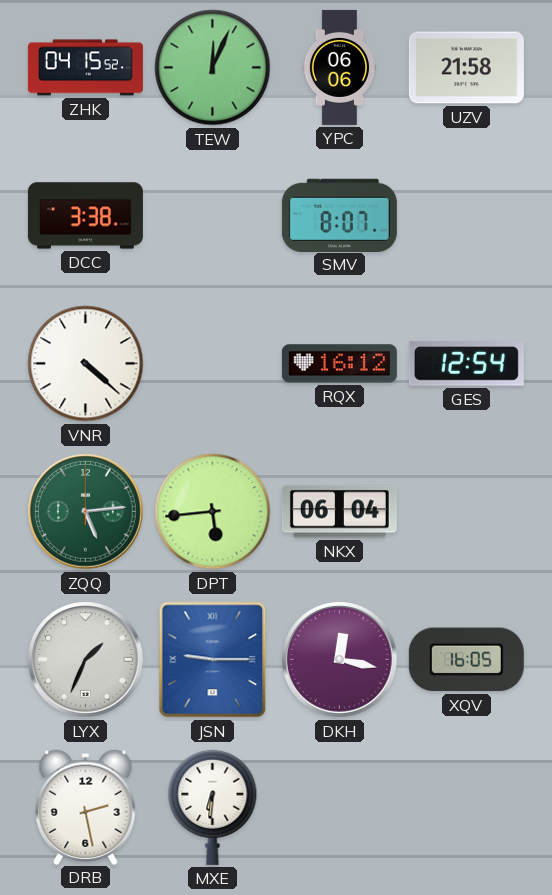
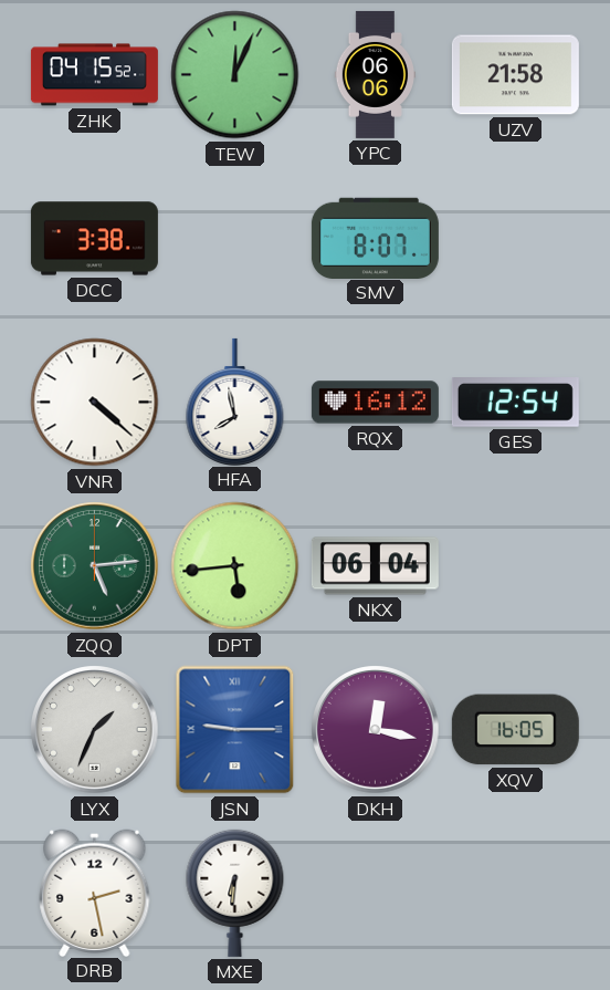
HFA: none -> 7:58 (235, 402)
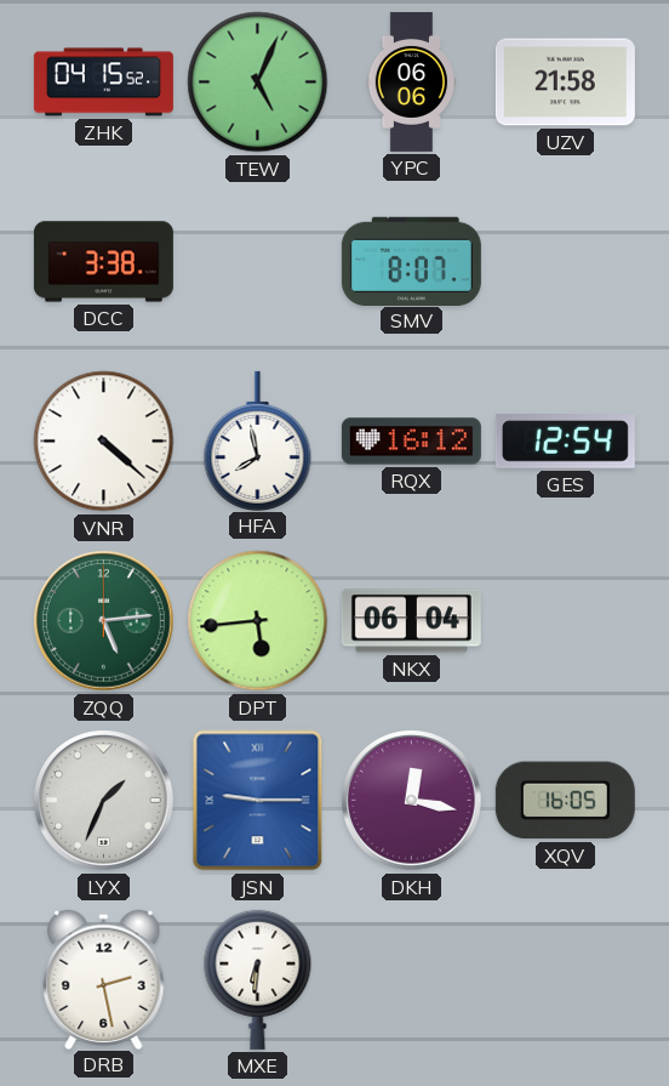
TEW: 12:04 -> 5:04 (258, 83)
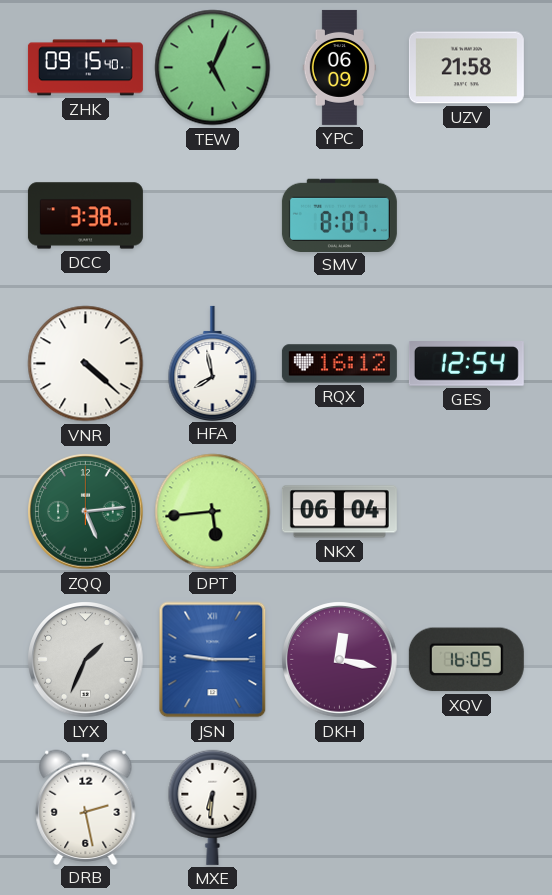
ZHK: 04:15 -> 09:15 (85, 68)
YPC: 06:06 -> 06:09 (340, 67)
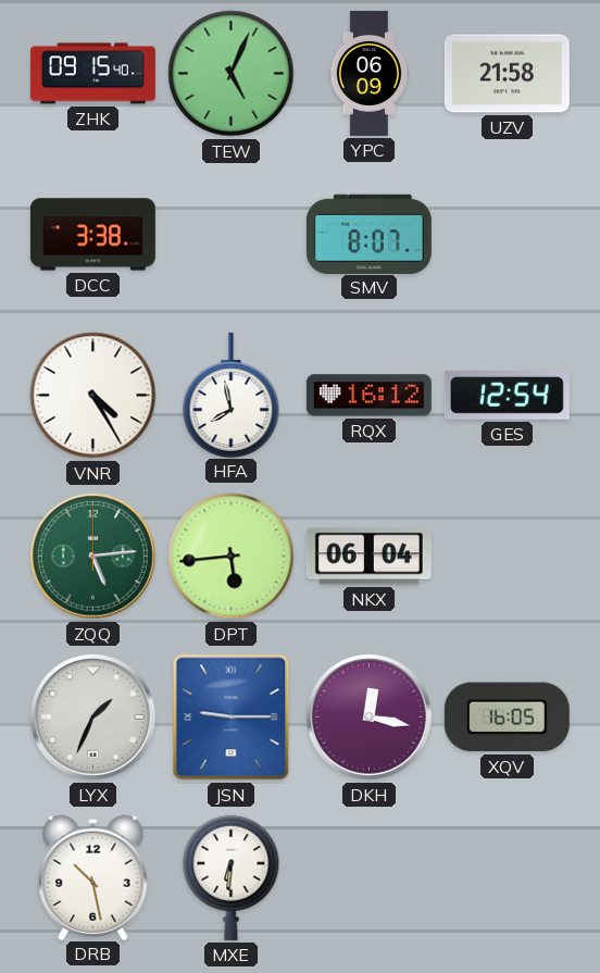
VNR: 4:22 -> 4:25 (93, 396)
DRB: 2:28 -> 10:28 (93, 877)
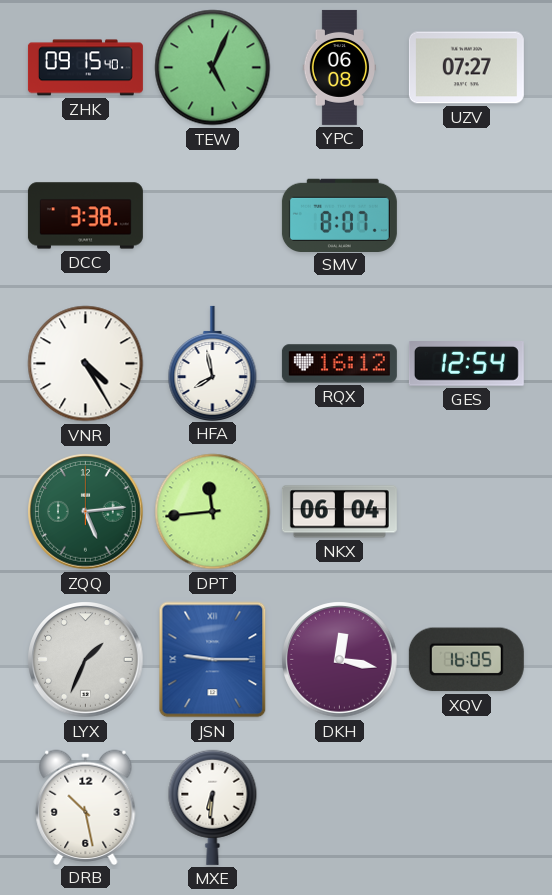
YPC: 06:09 -> 06:08 (340, 67)
UZV: 21:58 -> 07:27 (466, 68)
DPT: 5:44 -> 11:44 (213, 512)
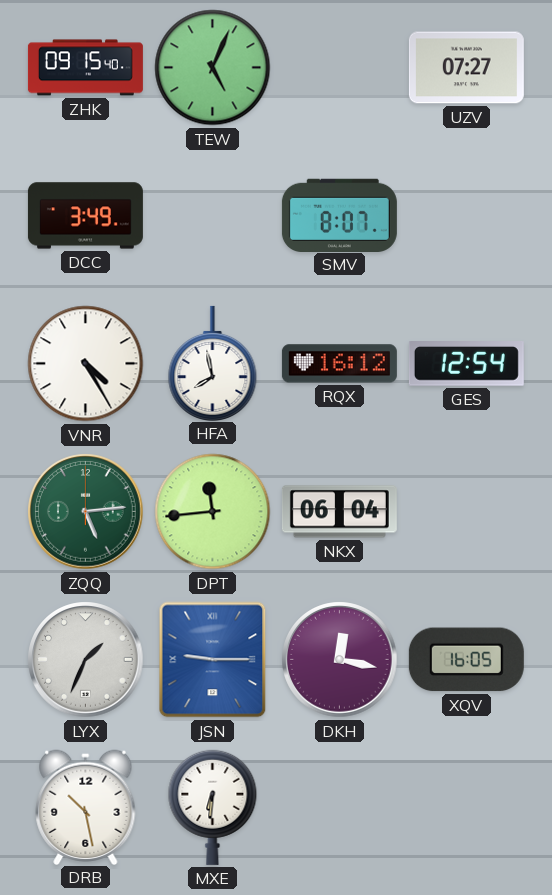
YPC: 06:08 -> none (340, 67)
DCC: 3:38 -> 3:49 (85, 216)
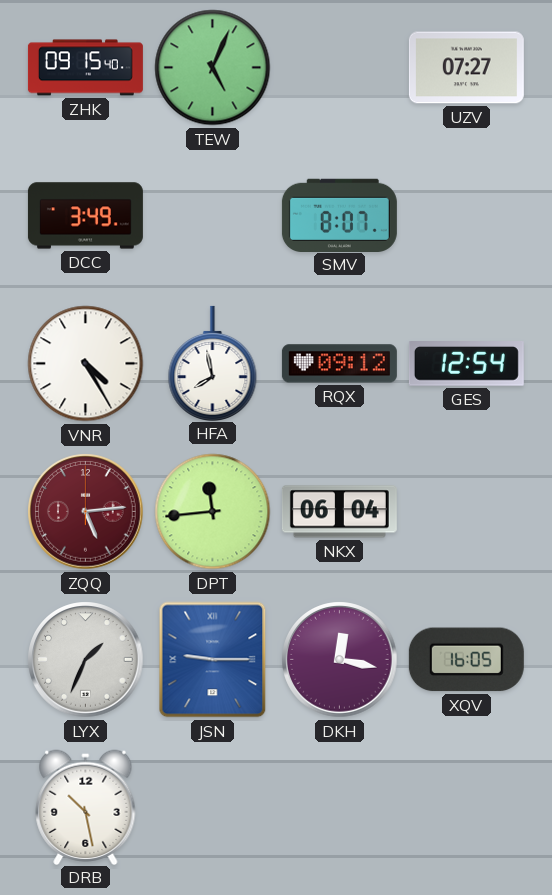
RQX: 16:12 -> 09:12 (339, 364)
ZQQ dial: green -> burgundy (86, 512)
MXE: 6:31 -> none (213, 807)
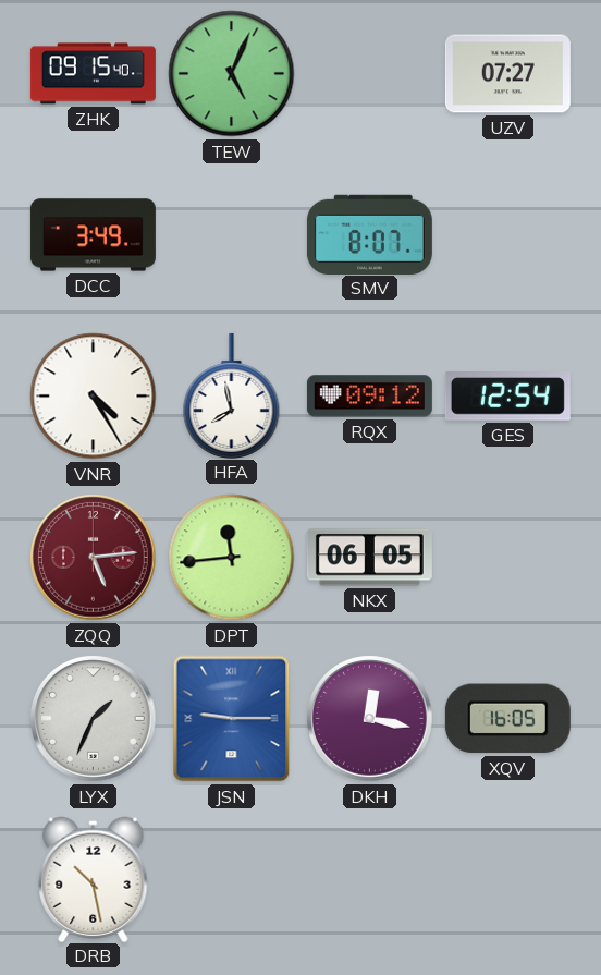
NKX: 06:04 -> 06:05 (369, 558)
